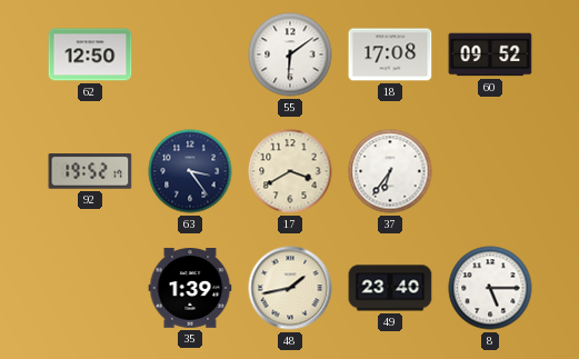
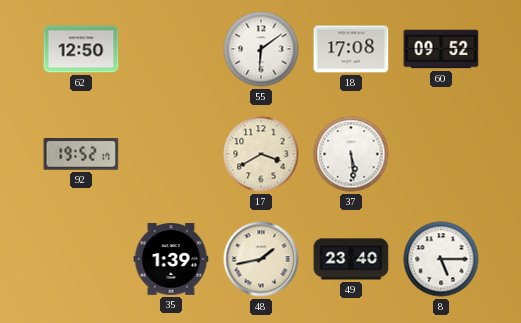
63: 3:24 -> none (190, 171)
37: 6:36 -> 5:29 (351, 154)
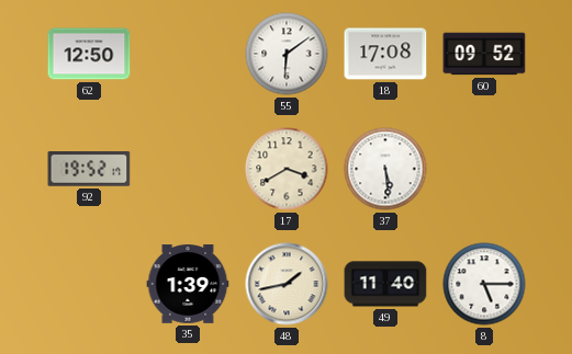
49: 23:40 -> 11:40 (385, 284)
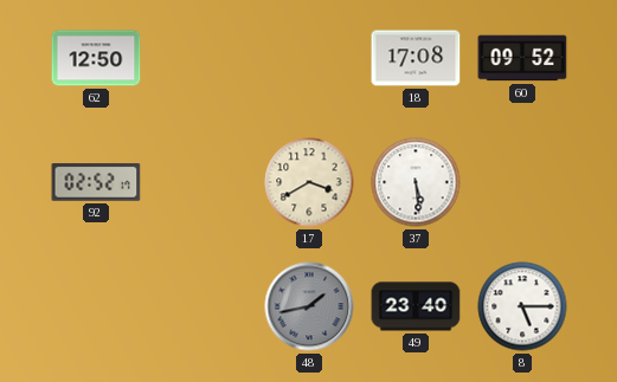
55: 6:09 -> none (287, 54)
92: 19:52 -> 02:52 (96, 182)
35: 1:39 -> none (188, 284)
48 dial: cream -> grey (309, 306)
49: 11:40 -> 23:40 (416, 306)
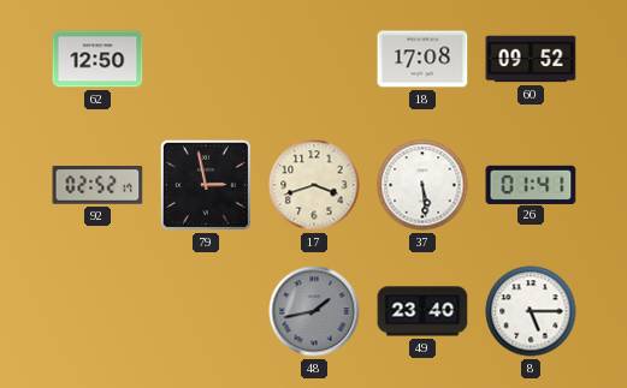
79: none -> 2:58 (206, 185)
17: 3:40 -> 3:42 (314, 185)
26: none -> 01:41 (531, 184)
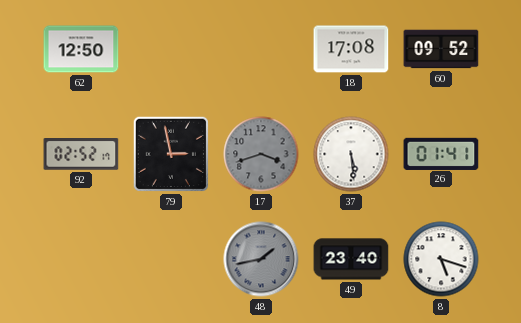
17 dial: cream -> grey (261, 154)
8: 5:15 -> 5:18 (441, 259)
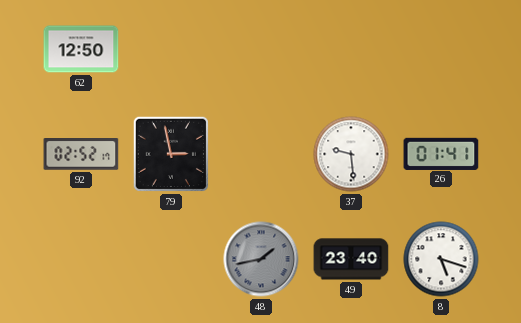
18: 17:08 -> none (351, 49)
60: 09:52 -> none (441, 49)
17: 3:42 -> none (261, 154)
37: 5:29 -> 9:29 (351, 154)
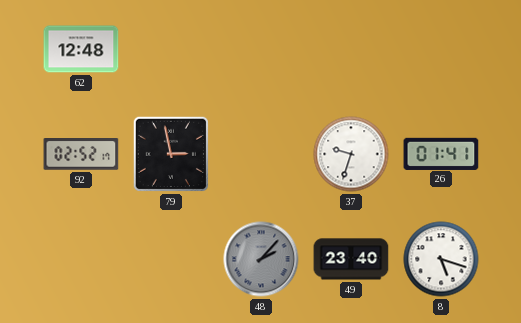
62: 12:50 -> 12:48 (81, 49)
37: 9:29 -> 9:33 (351, 154)
48: 1:43 -> 2:07 (261, 259)
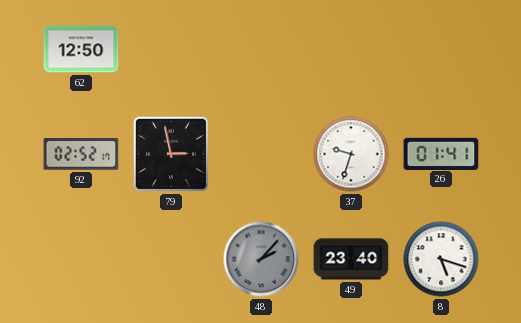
62: 12:48 -> 12:50 (81, 49)
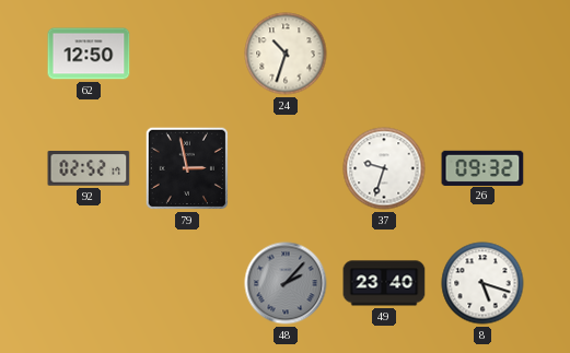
24: none -> 10:33 (286, 54)
26: 01:41 -> 09:32 (482, 167)
